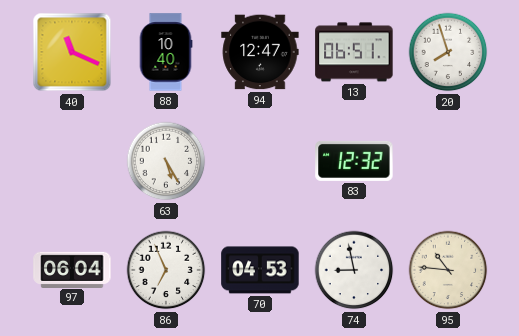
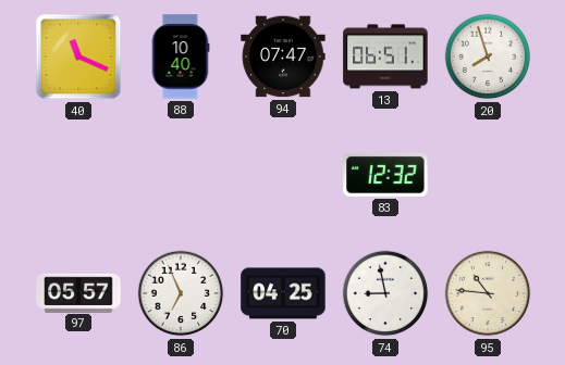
94: 12:47 -> 07:47 (283, 56)
63: 5:25 -> none (166, 161)
97: 06:04 -> 05:57 (78, 292)
70: 04:53 -> 04:25 (283, 293)
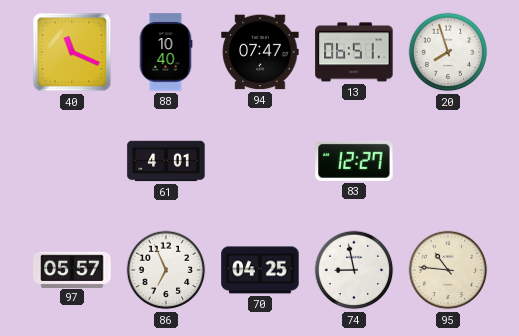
61: none -> 4:01 (166, 161)
83: 12:32 -> 12:27 (354, 161)
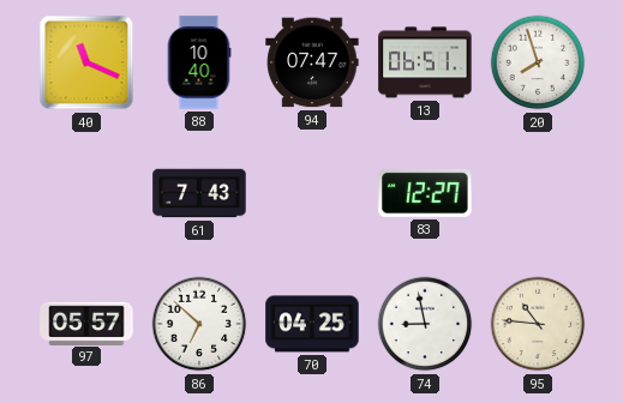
61: 4:01 -> 7:43 (199, 193)
86: 6:56 -> 6:52 (199, 324)
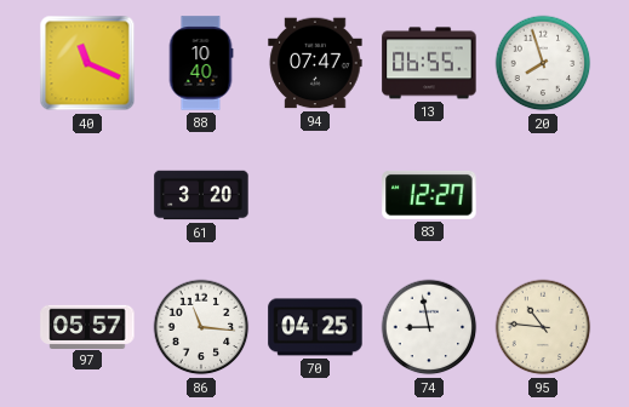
13: 06:51 -> 06:55 (429, 63)
61: 7:43 -> 3:20 (201, 195)
86: 6:52 -> 11:16 (201, 327)
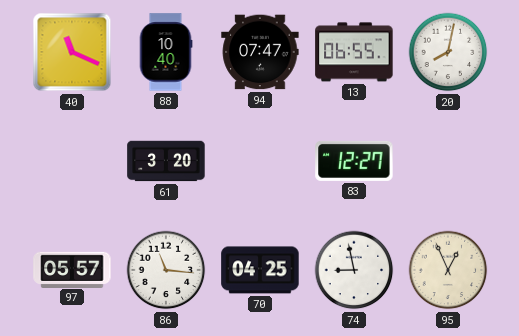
20: 7:57 -> 8:02 (448, 52)
95: 10:46 -> 12:56 (448, 270)
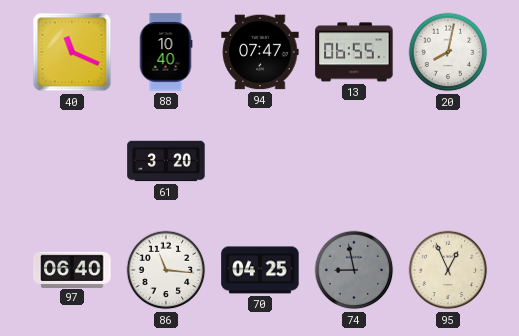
83: 12:27 -> none (354, 161)
97: 05:57 -> 06:40 (72, 269)
74 dial: white -> grey (354, 270)
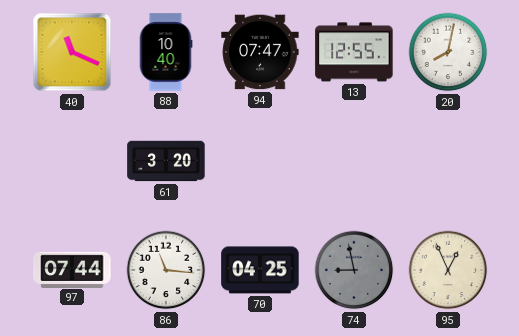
13: 06:55 -> 12:55 (354, 52)
97: 06:40 -> 07:44 (72, 269)
